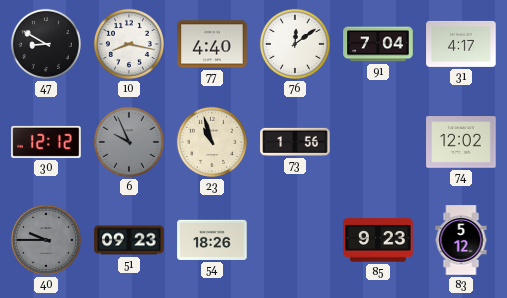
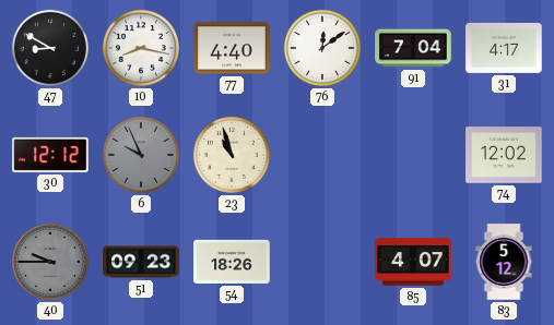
73: 1:56 -> none (295, 142)
85: 9:23 -> 4:07 (413, 262)
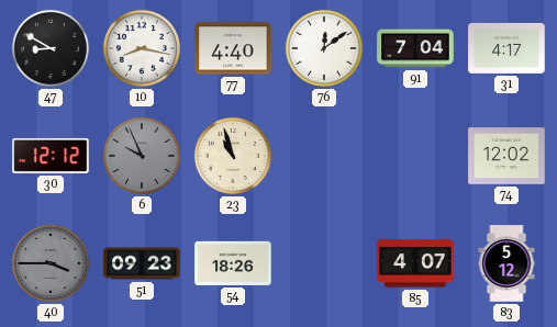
40: 9:45 -> 3:45 (51, 263)
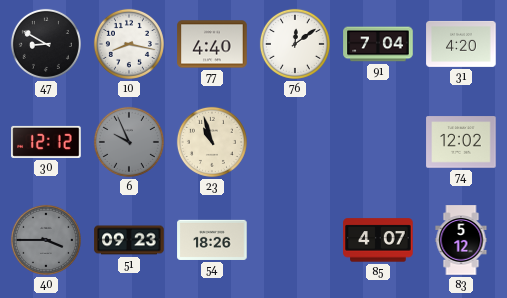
31: 4:17 -> 4:20 (461, 44)
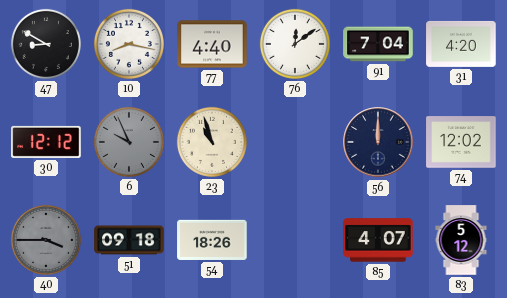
56: none -> 12:00 (378, 142)
51: 09:23 -> 09:18 (129, 240)
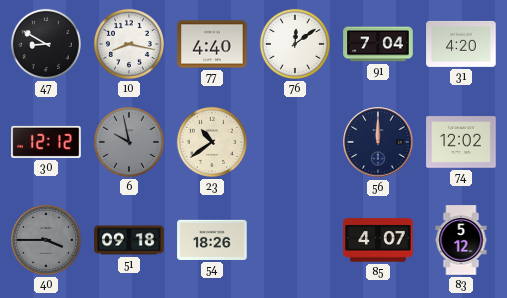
6: 9:56 -> 9:58 (129, 142)
23: 10:57 -> 10:39 (212, 142)
